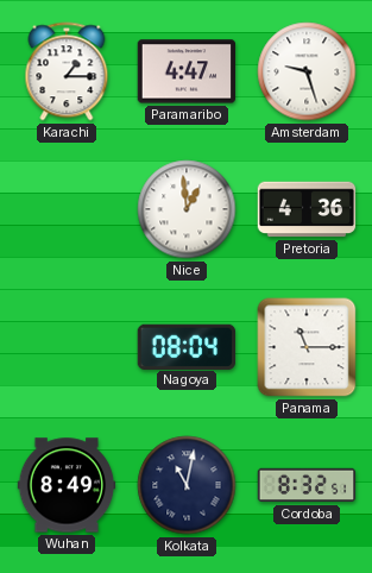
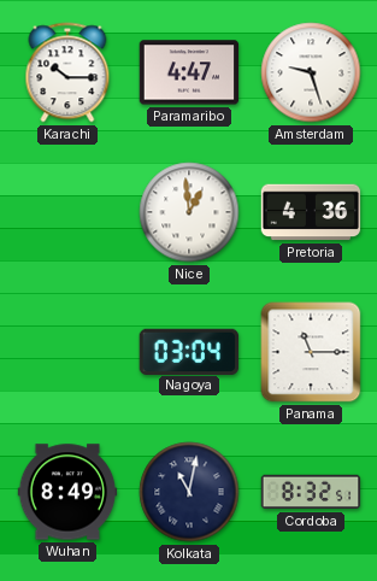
Karachi: 1:15 -> 10:15 (67, 72)
Nagoya: 08:04 -> 03:04 (189, 351)
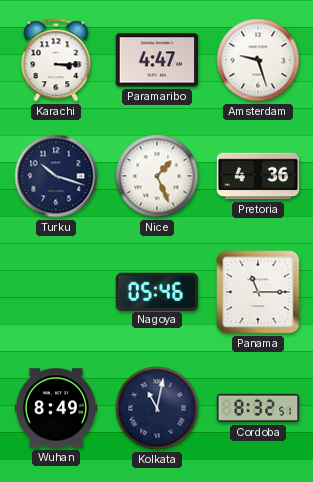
Karachi: 10:15 -> 3:15 (56, 60)
Turku: none -> 10:18 (56, 176)
Nice: 12:59 -> 1:26 (157, 176)
Nagoya: 03:04 -> 05:46 (157, 291)
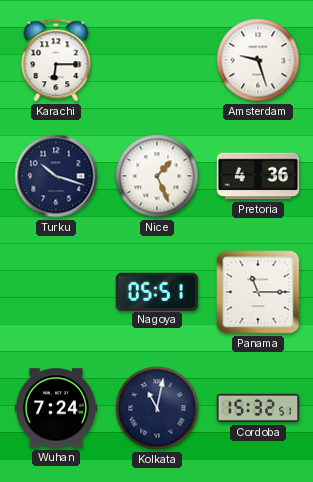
Karachi: 3:15 -> 6:15 (56, 60)
Paramaribo: 4:47 -> none (157, 60)
Nagoya: 05:46 -> 05:51 (157, 291)
Wuhan: 8:49 -> 7:24 (56, 408)
Cordoba: 8:32 -> 15:32 (258, 408)
